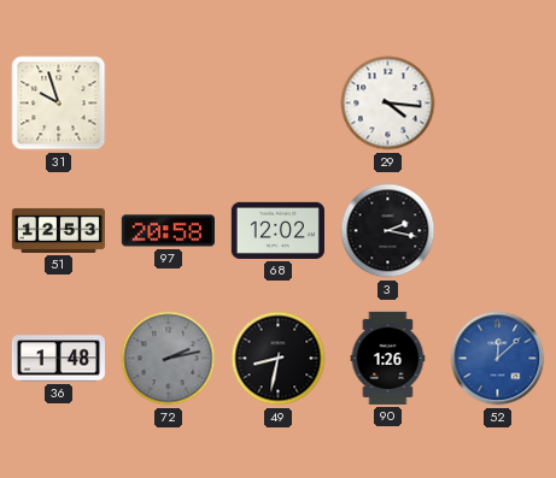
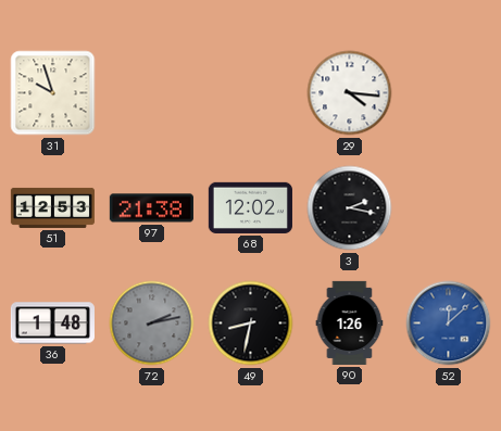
97: 20:58 -> 21:38 (151, 208)
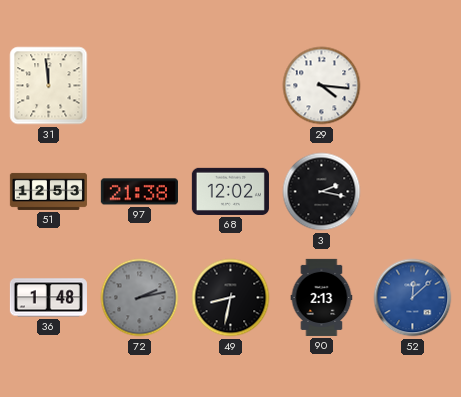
31: 9:57 -> 11:59 (49, 86)
90: 1:26 -> 2:13 (322, 297)
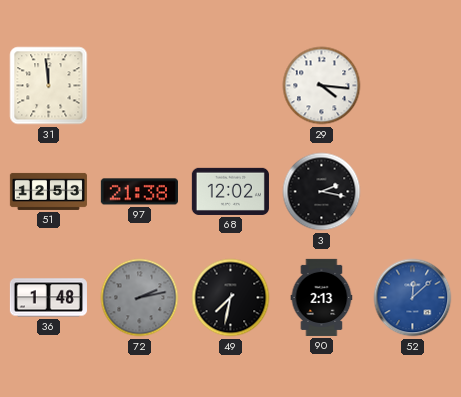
49: 8:32 -> 7:32 (231, 298)
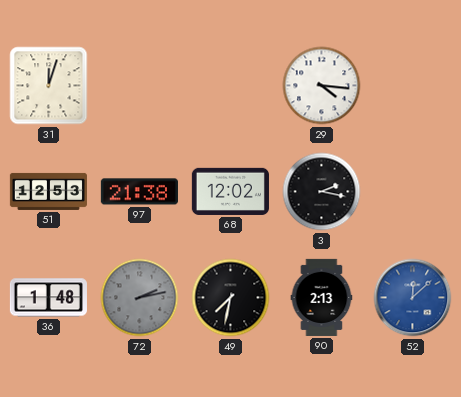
31: 11:59 -> 12:03 (49, 86)
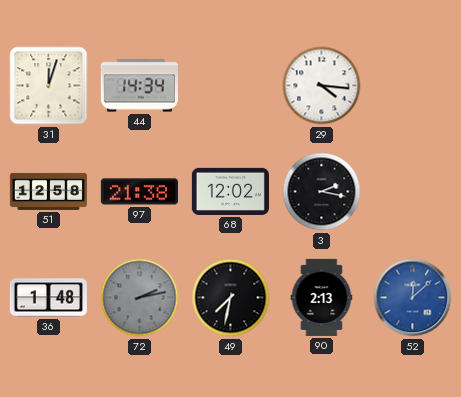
44: none -> 14:34 (139, 86)
51: 12:53 -> 12:58 (48, 191)
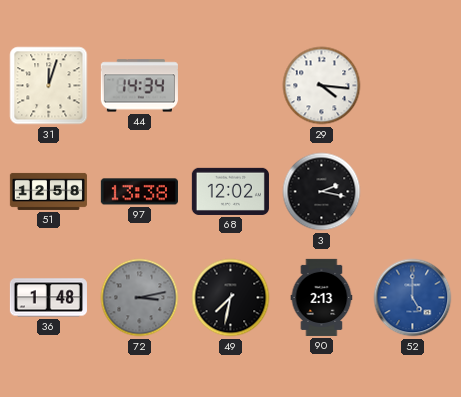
97: 21:38 -> 13:38 (139, 192)
72: 2:13 -> 3:13 (140, 298)
52: 12:08 -> 5:00 (413, 298)
